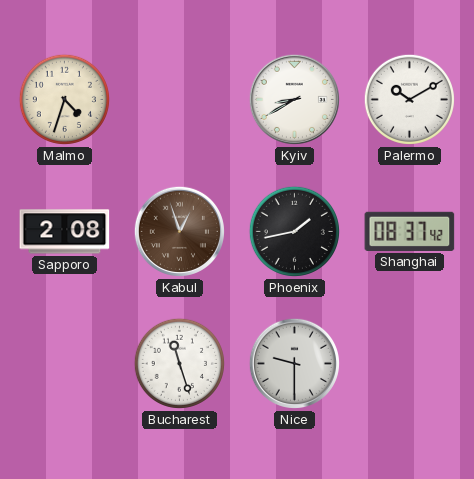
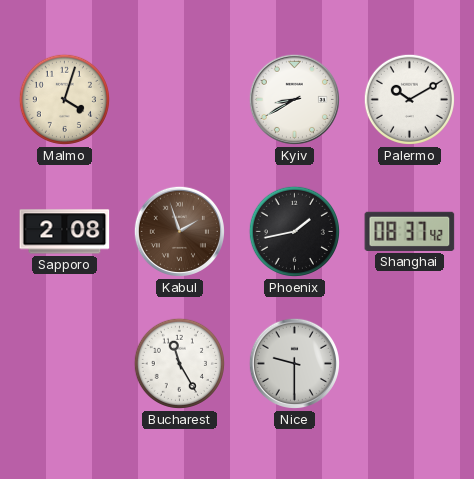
Malmo: 4:33 -> 4:03 (64, 99)
Kabul: 12:57 -> 1:57 (179, 231)
Bucharest: 11:27 -> 11:25 (179, 363)
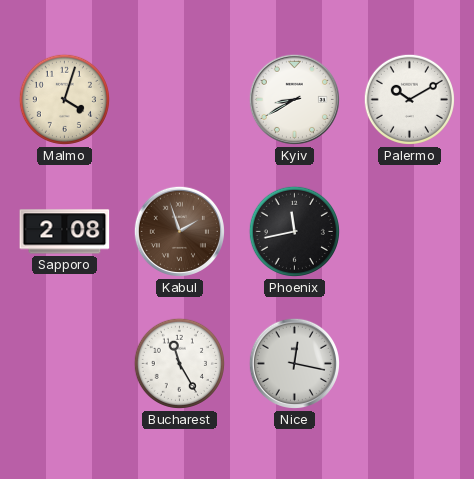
Phoenix: 1:43 -> 11:43 (294, 231)
Shanghai: 08:37 -> none (410, 231)
Nice: 9:30 -> 12:17 (294, 363)
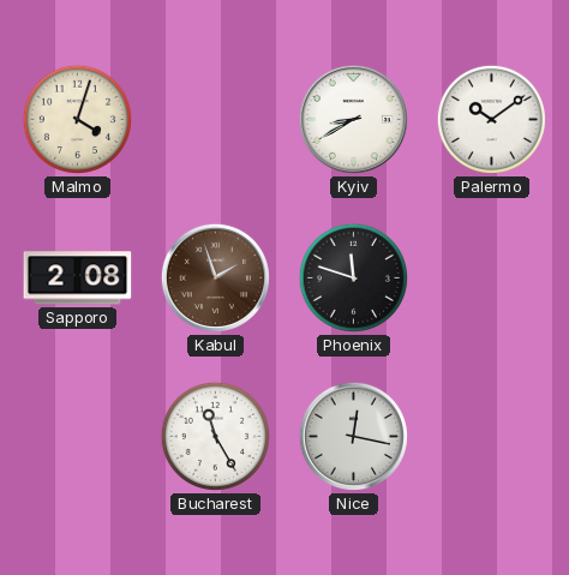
Palermo: 10:10 -> 10:09 (491, 119)
Phoenix: 11:43 -> 11:48 (353, 277)
